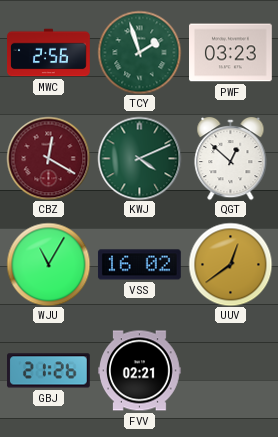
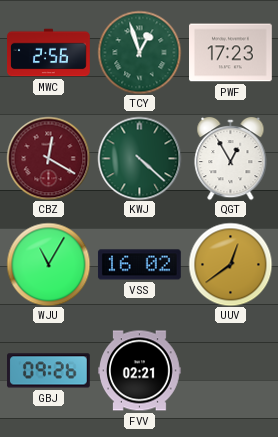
TCY: 1:57 -> 12:57 (139, 52)
PWF: 03:23 -> 17:23 (231, 53)
KWJ: 4:11 -> 4:22 (139, 158)
QGT: 12:52 -> 12:55 (231, 158)
GBJ: 21:26 -> 09:26 (49, 371)
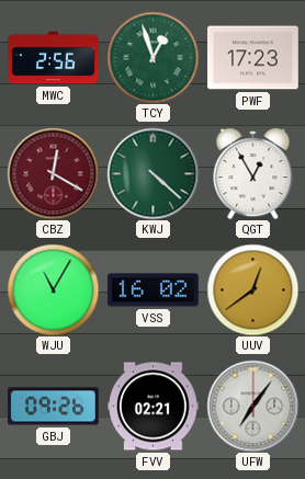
UFW: none -> 7:06 (252, 406)
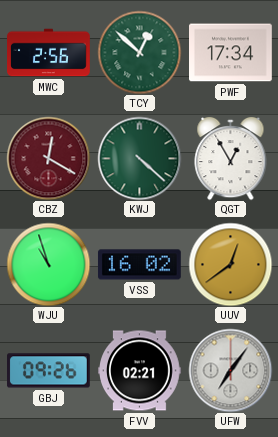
TCY: 12:57 -> 12:52 (139, 52)
PWF: 17:23 -> 17:34 (231, 53)
WJU: 11:05 -> 10:57 (48, 264)
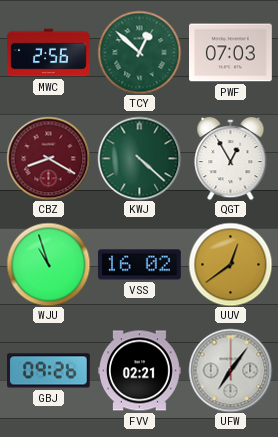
PWF: 17:34 -> 07:03 (231, 53)
CBZ: 12:20 -> 8:20 (48, 158)
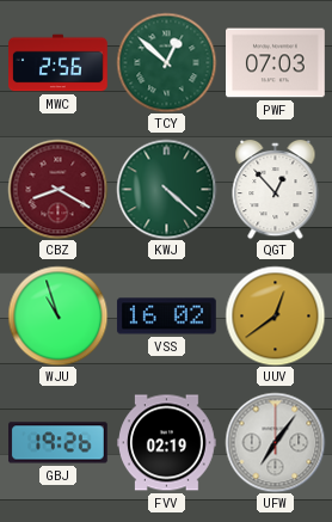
QGT: 12:55 -> 12:53 (276, 189)
GBJ: 09:26 -> 19:26 (59, 443)
FVV: 02:21 -> 02:19 (167, 443)
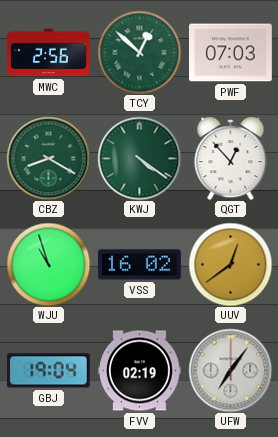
CBZ dial: burgundy -> green (48, 158)
KWJ: 4:22 -> 4:21 (139, 158)
GBJ: 19:26 -> 19:04 (49, 371)
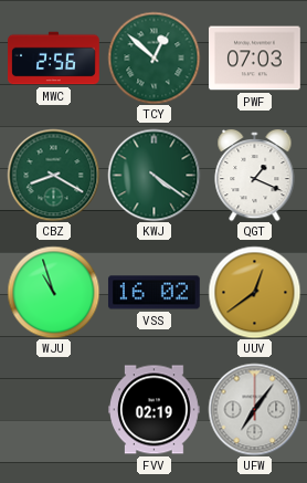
QGT: 12:53 -> 1:19 (255, 175)
GBJ: 19:04 -> none (49, 371)
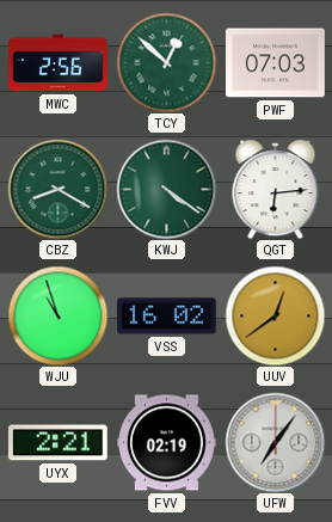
QGT: 1:19 -> 6:14 (276, 189)
UYX: none -> 2:21 (57, 443)
